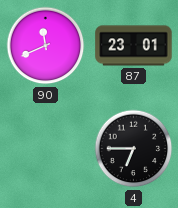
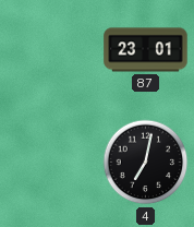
90: 11:41 -> none (46, 46)
4: 6:45 -> 7:02 (146, 163)
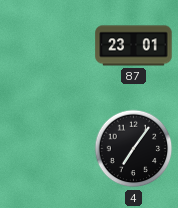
4: 7:02 -> 7:06 (134, 149)
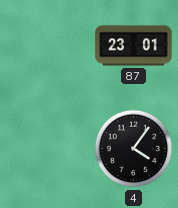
4: 7:06 -> 4:06 (134, 149)
